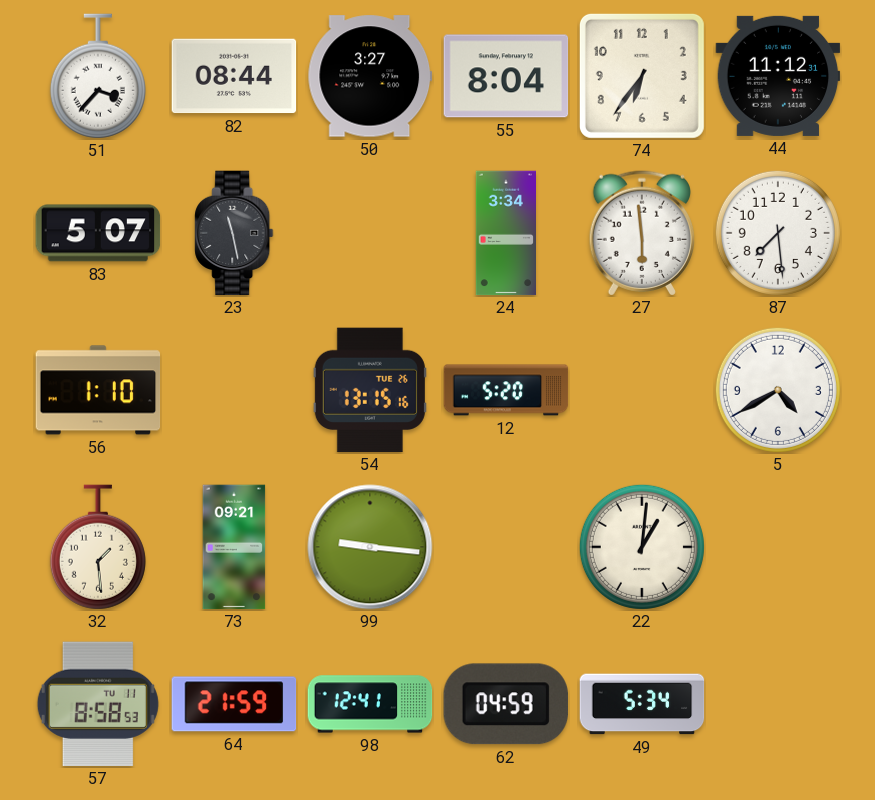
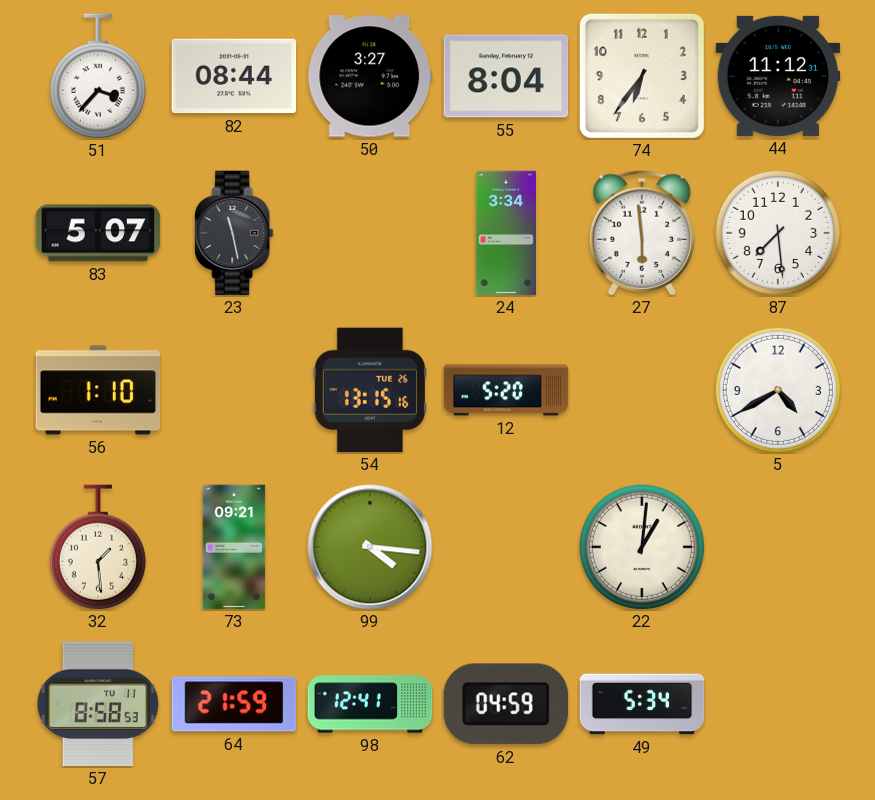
99: 9:16 -> 4:16 (370, 547)
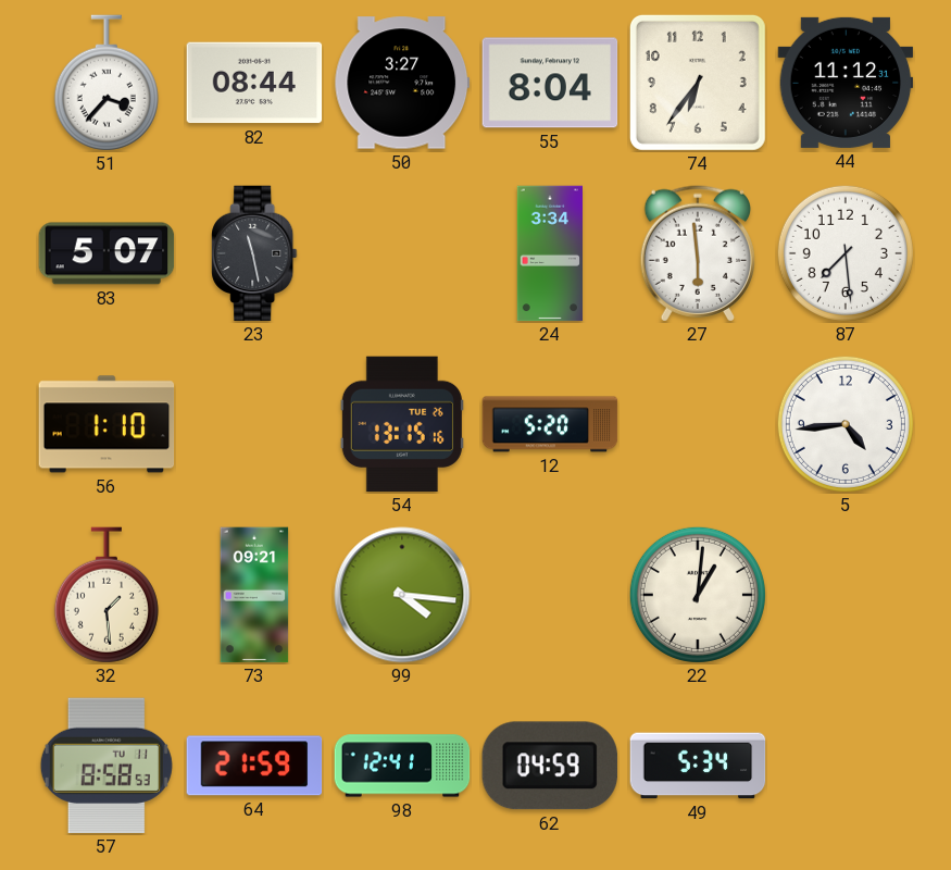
5: 4:40 -> 4:44 (846, 424)
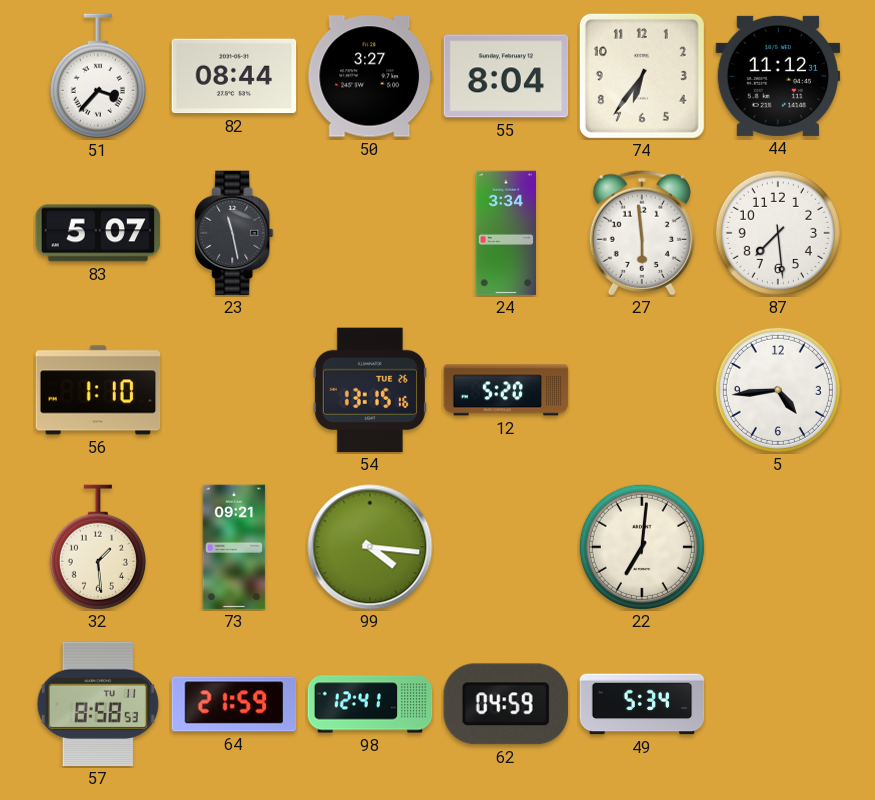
22: 1:01 -> 7:01 (642, 547)
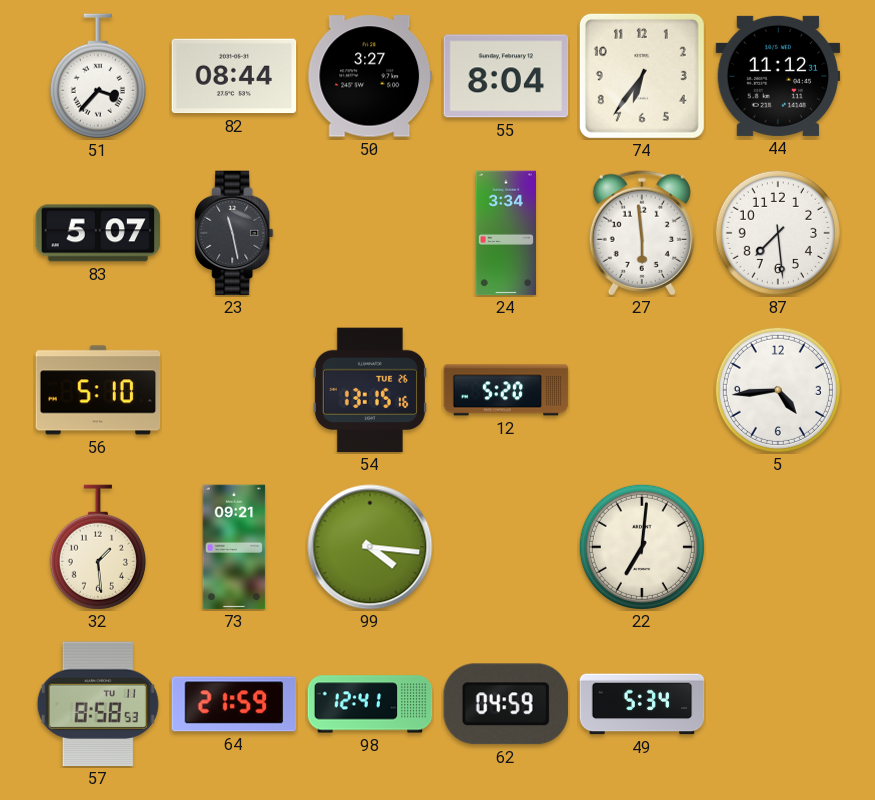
56: 1:10 -> 5:10 (98, 390)
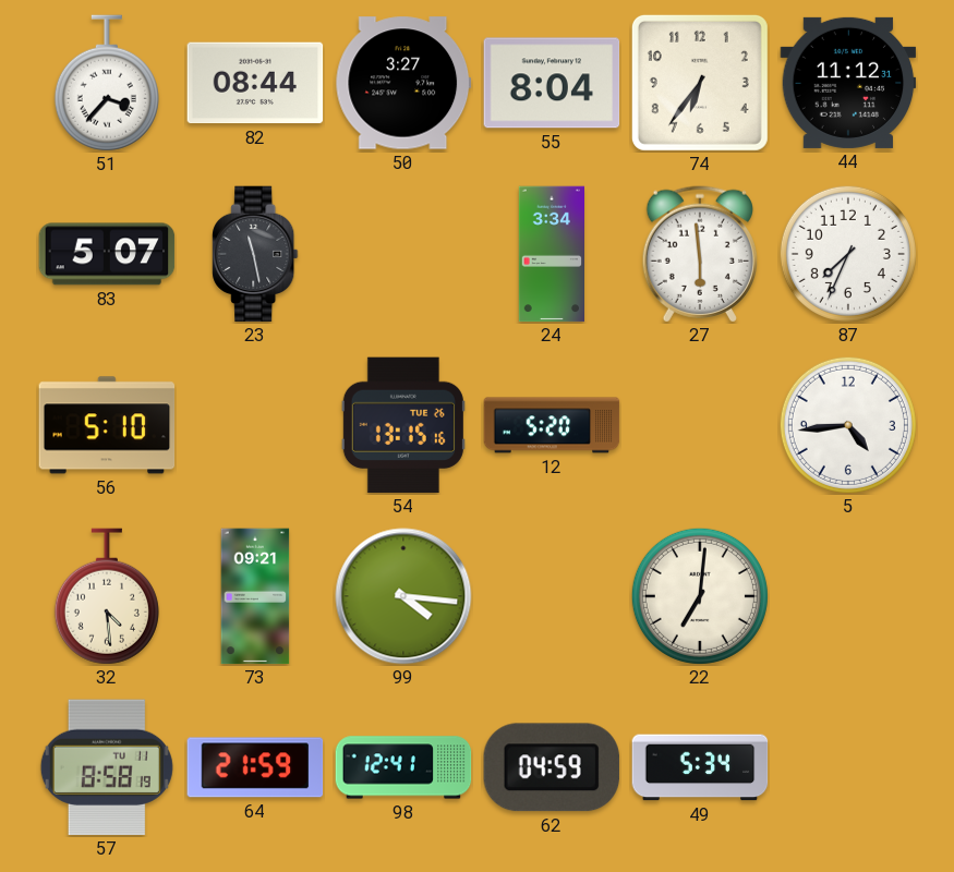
87: 7:29 -> 7:34 (848, 254)
32: 1:29 -> 4:29 (107, 596)
57: 8:58:53 -> 8:58:19 (107, 767)
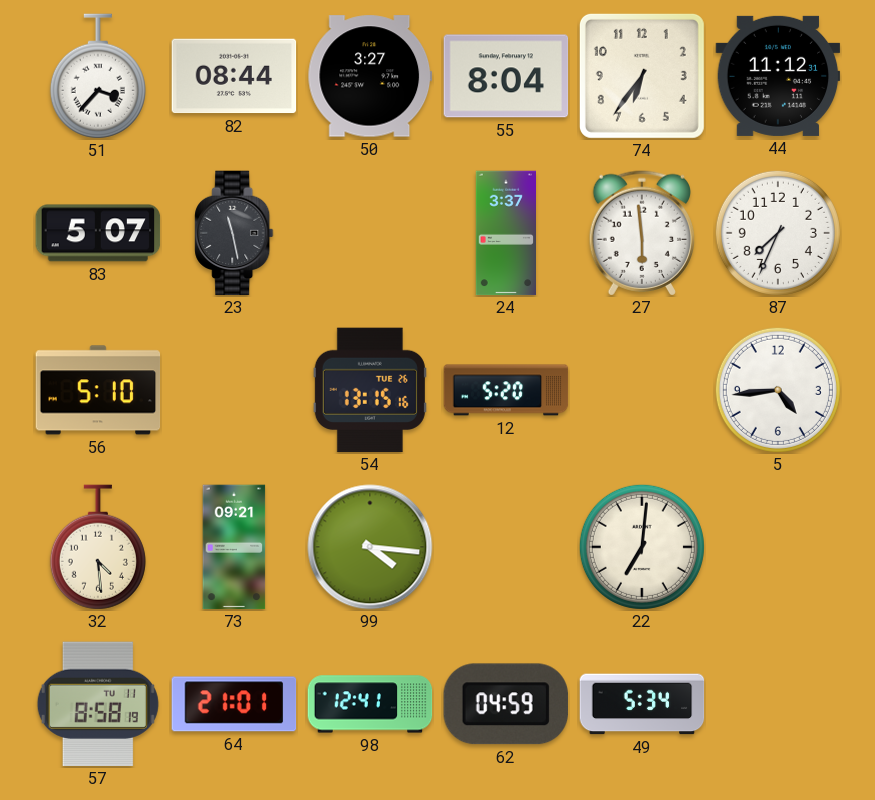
24: 3:34 -> 3:37 (505, 233)
64: 21:59 -> 21:01 (234, 704)
